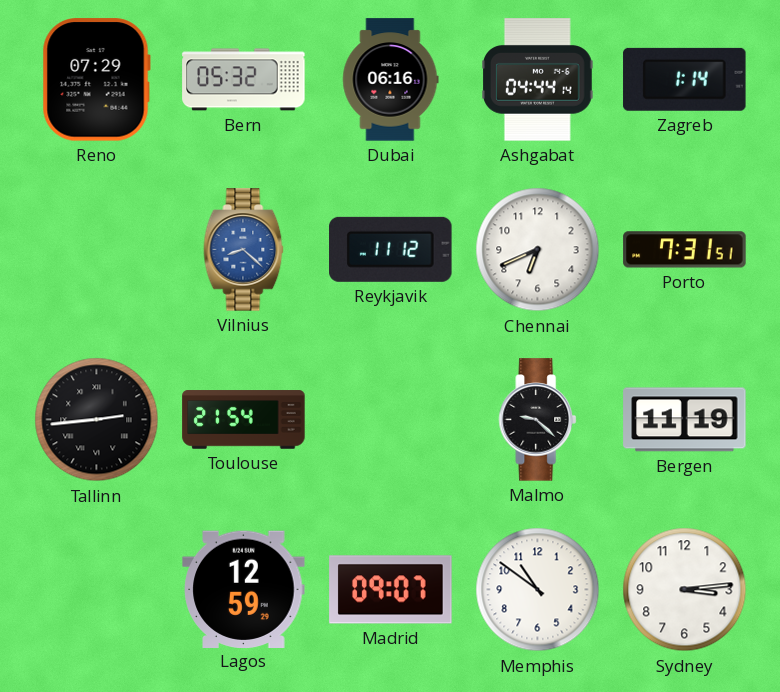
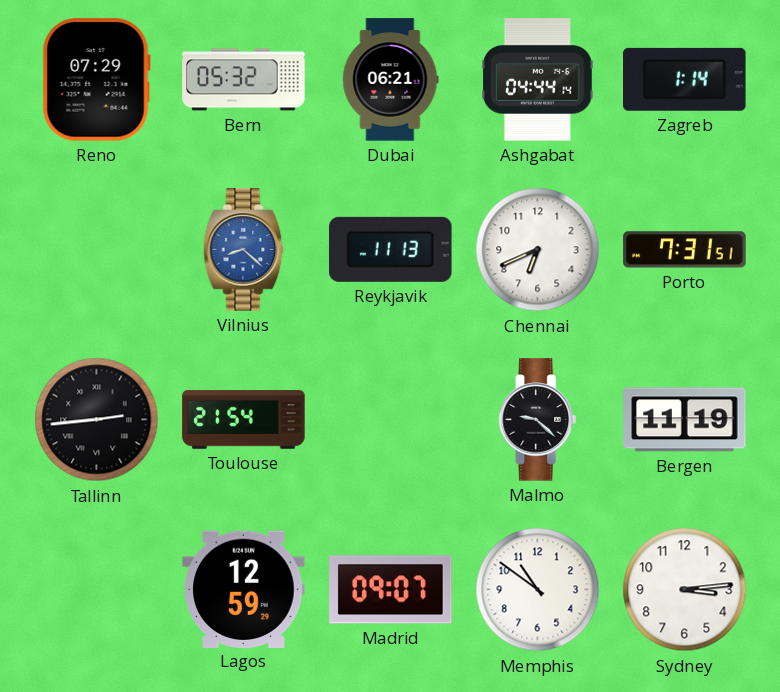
Dubai: 06:16 -> 06:21 (391, 80)
Reykjavik: 11:12 -> 11:13 (391, 249)
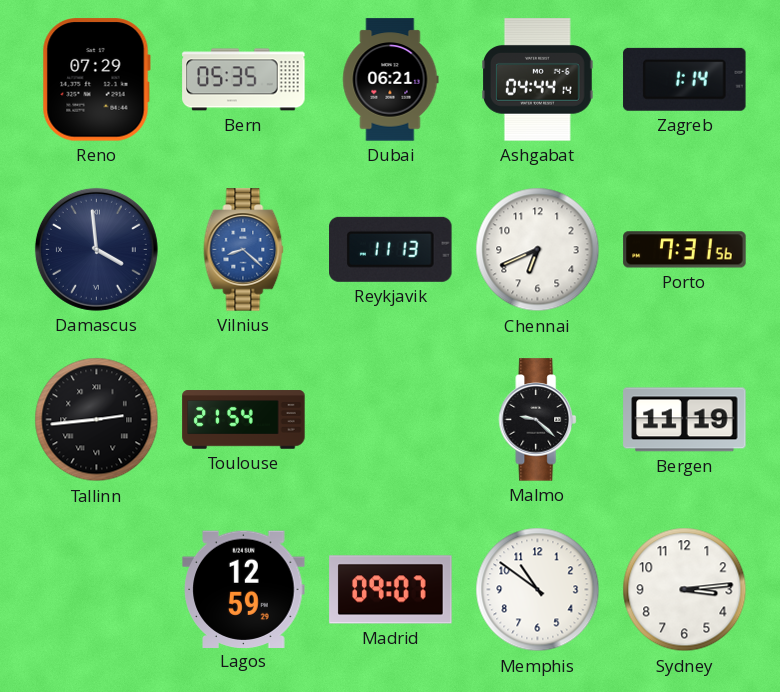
Bern: 05:32 -> 05:35 (244, 80)
Damascus: none -> 3:59 (96, 249)
Porto: 7:31:51 -> 7:31:56 (685, 250)
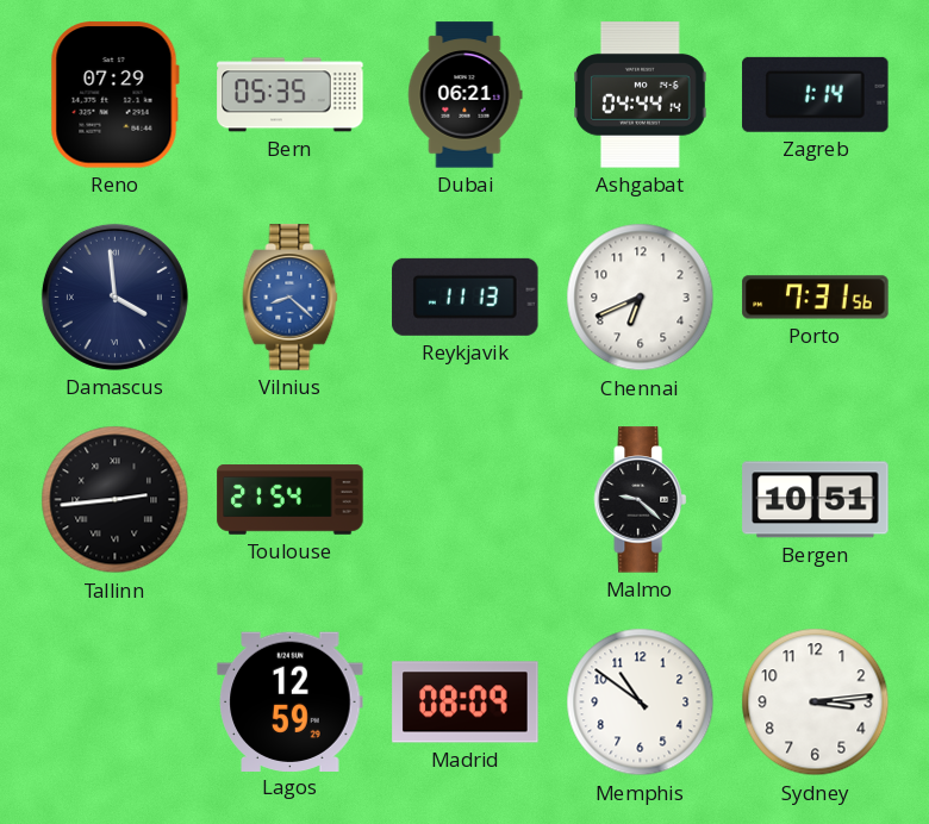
Bergen: 11:19 -> 10:51 (816, 500)
Madrid: 09:07 -> 08:09 (466, 703)
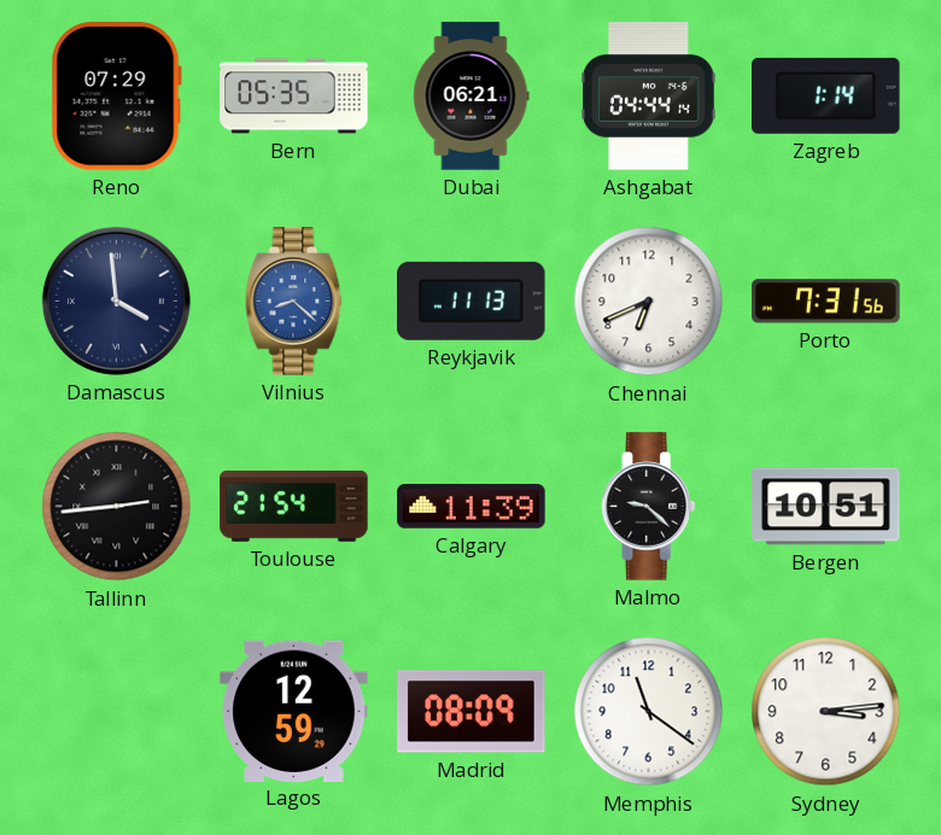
Calgary: none -> 11:39 (472, 507)
Memphis: 10:51 -> 11:21 (649, 712)
